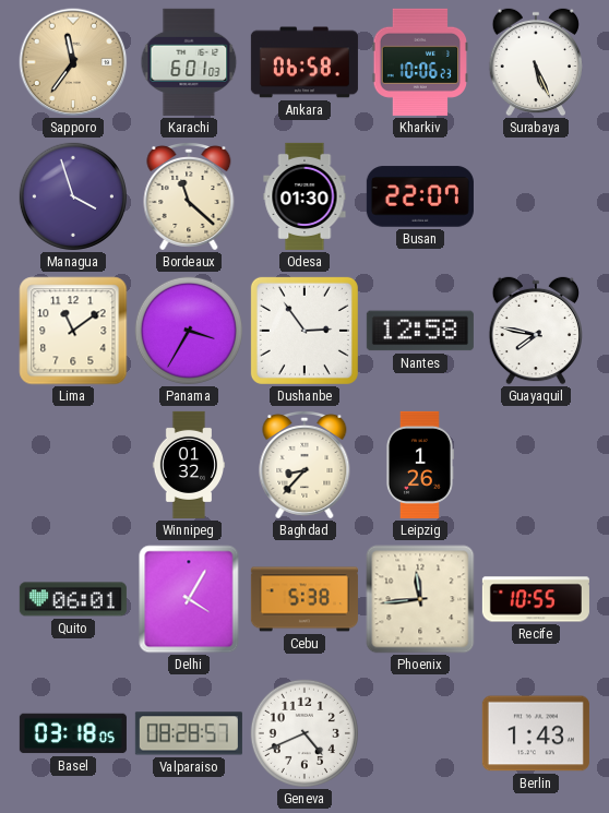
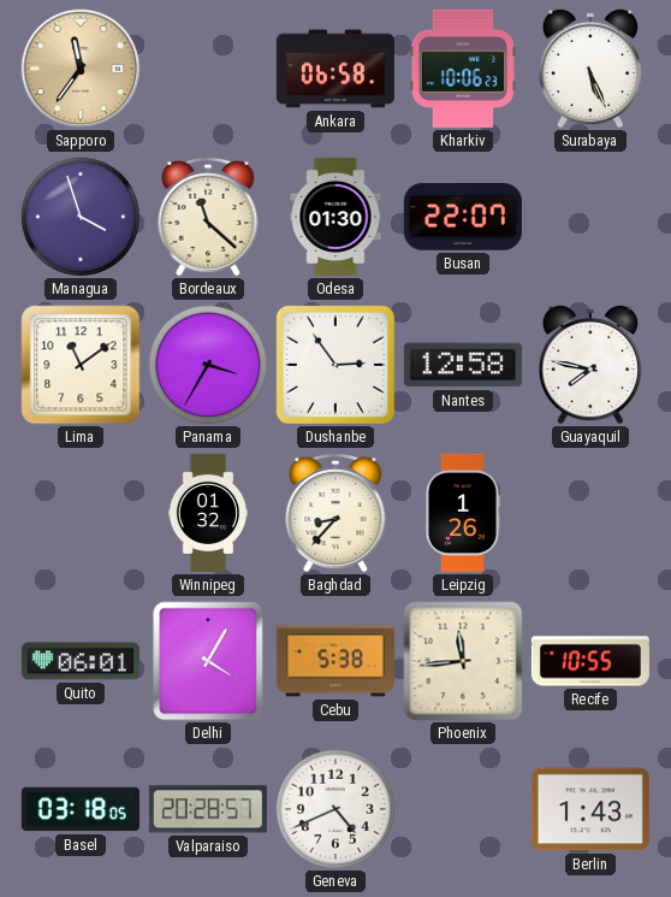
Karachi: 6:01 -> none (189, 62)
Valparaiso: 08:28 -> 20:28 (208, 809)
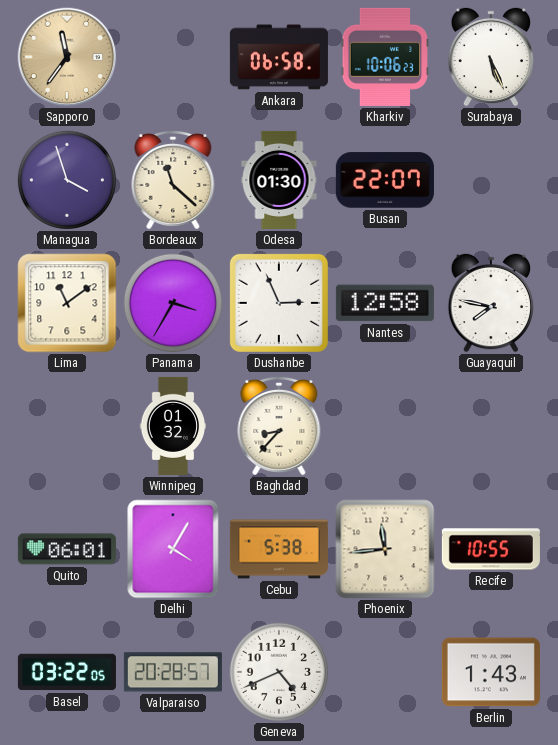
Dushanbe: 2:54 -> 2:56 (279, 303)
Leipzig: 1:26 -> none (462, 513)
Basel: 03:18 -> 03:22 (67, 672)
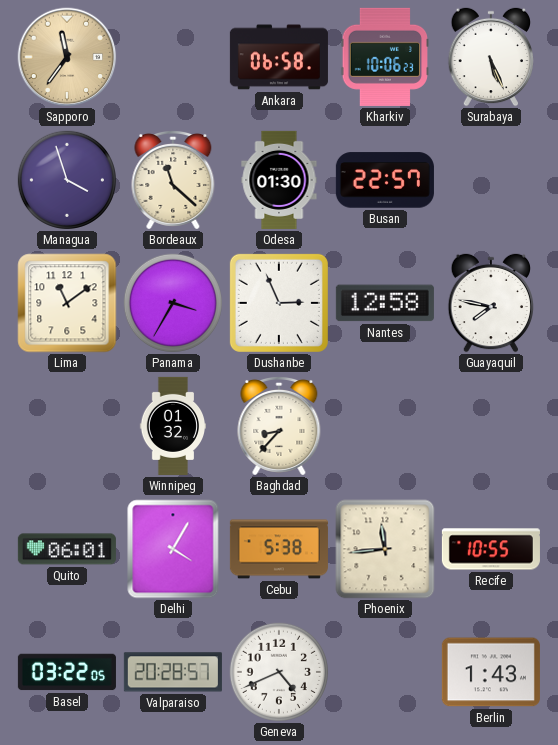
Busan: 22:07 -> 22:57 (385, 180)
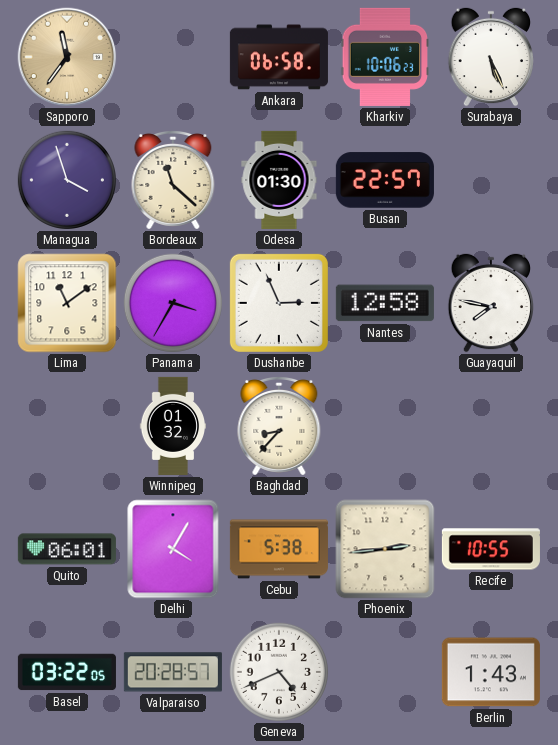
Phoenix: 11:44 -> 2:44 (385, 549)
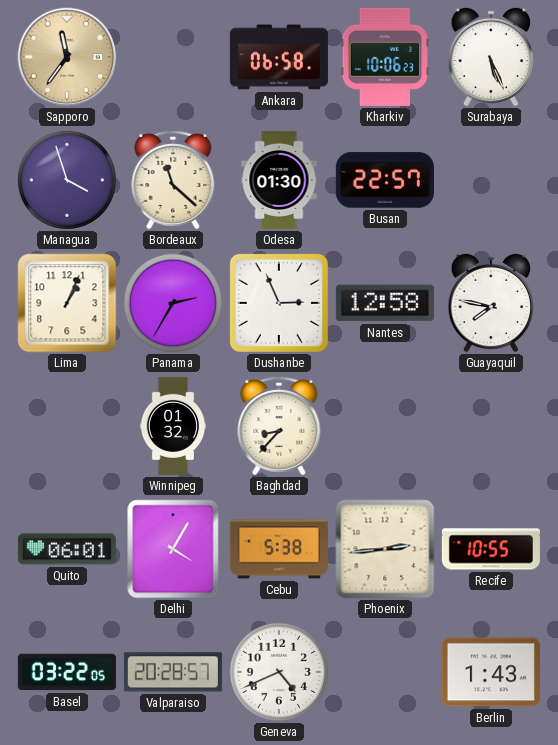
Lima: 11:09 -> 1:04 (67, 303)
Panama: 3:35 -> 2:35 (173, 303)
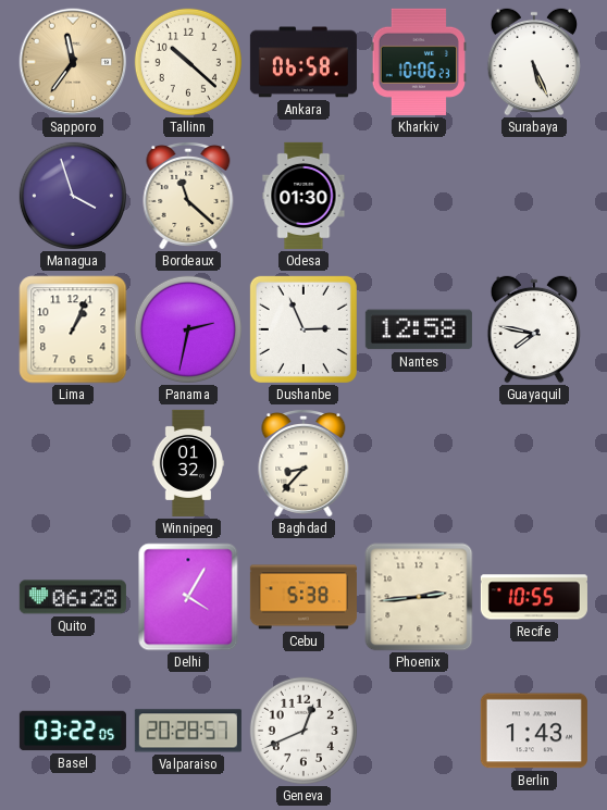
Tallinn: none -> 10:22 (188, 62)
Busan: 22:57 -> none (385, 180)
Panama: 2:35 -> 2:32 (188, 329)
Quito: 06:01 -> 06:28 (73, 597)
Geneva: 4:41 -> 12:41 (303, 731)
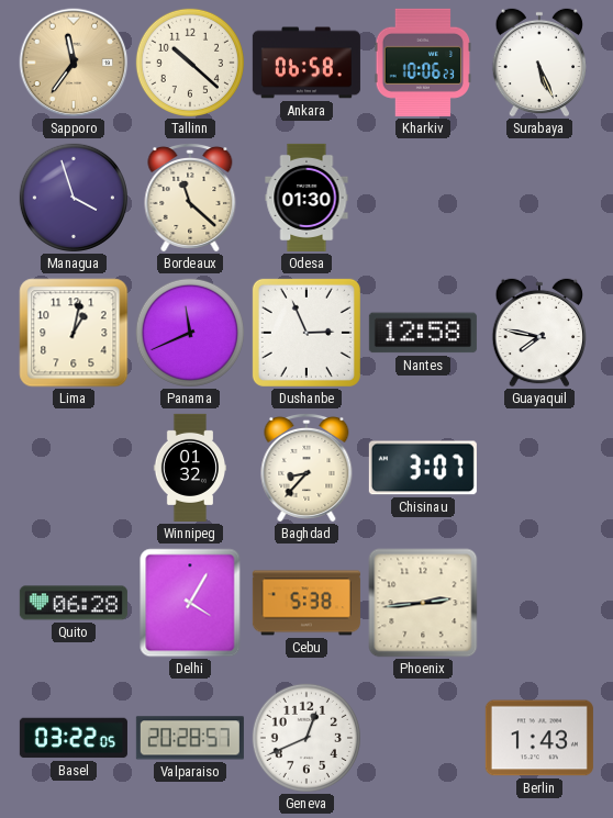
Lima: 1:04 -> 1:02 (74, 333)
Panama: 2:32 -> 11:41 (190, 333)
Chisinau: none -> 3:07 (423, 468)
Recife: 10:55 -> none (534, 597)
